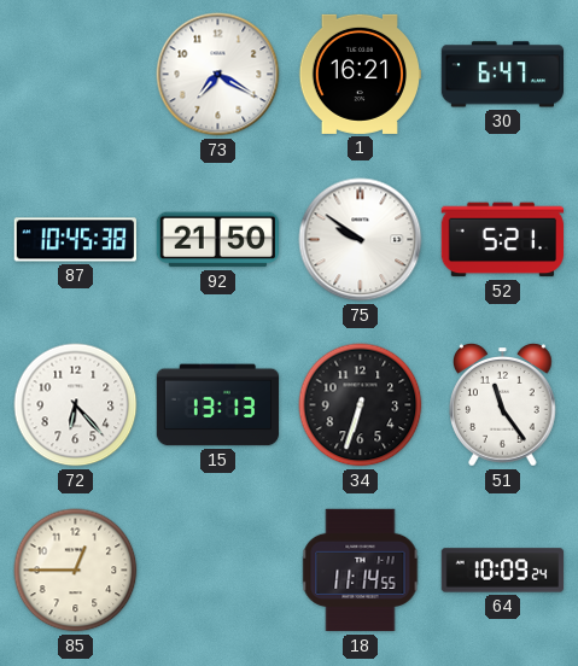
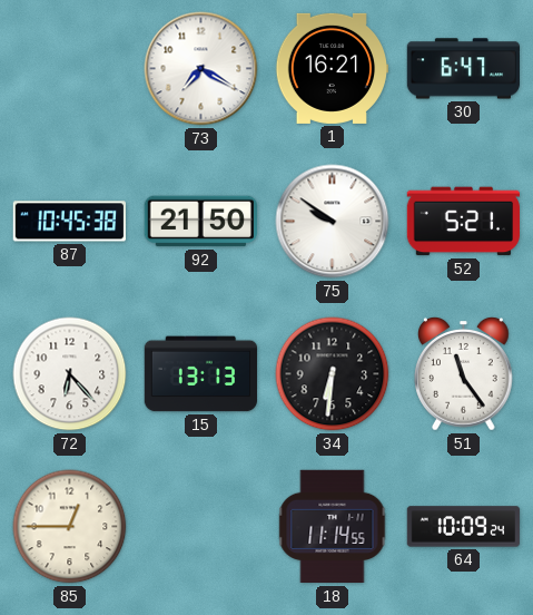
34: 6:33 -> 6:31 (333, 374)
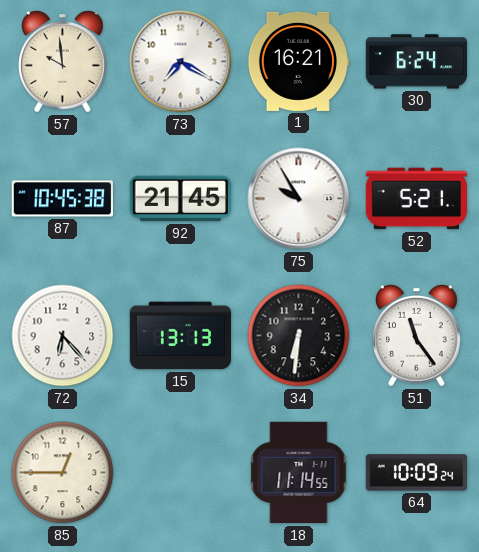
57: none -> 9:59 (63, 62)
30: 6:47 -> 6:24 (417, 62)
92: 21:50 -> 21:45 (180, 199)
75: 9:51 -> 9:55 (299, 199)
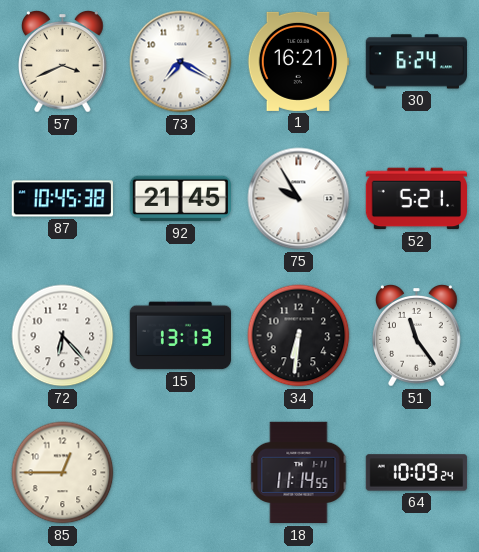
57: 9:59 -> 3:41 (63, 62)
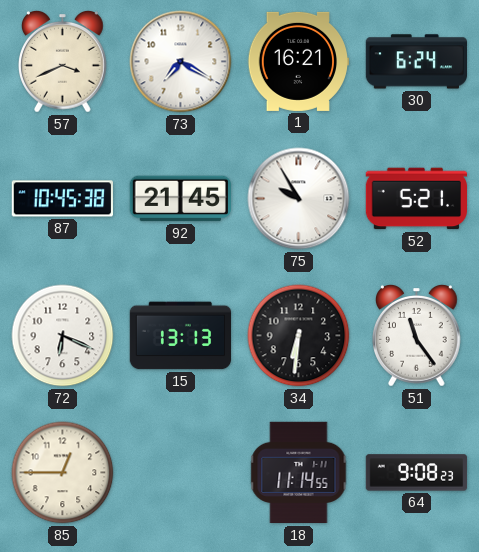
72: 6:23 -> 6:19 (63, 336)
64: 10:09 -> 9:08 (417, 473)
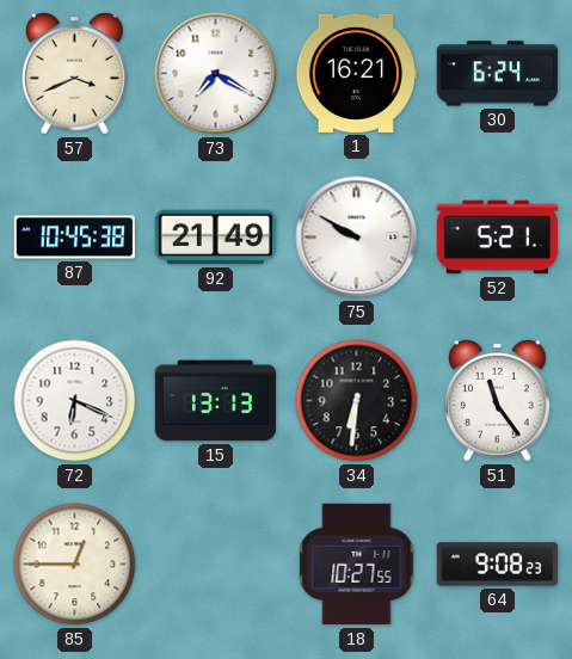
92: 21:45 -> 21:49 (215, 238)
75: 9:55 -> 9:50 (357, 238)
18: 11:14 -> 10:27 (357, 565)
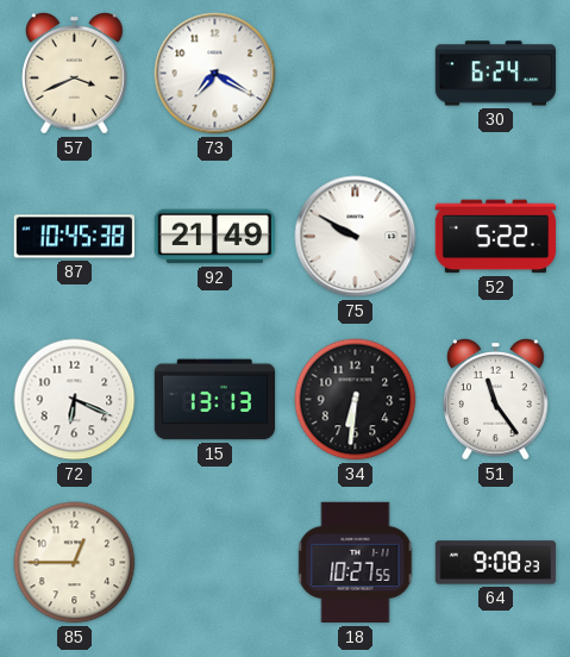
1: 16:21 -> none (357, 73)
52: 5:21 -> 5:22 (496, 237)
